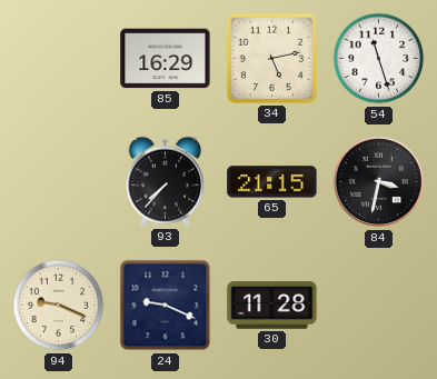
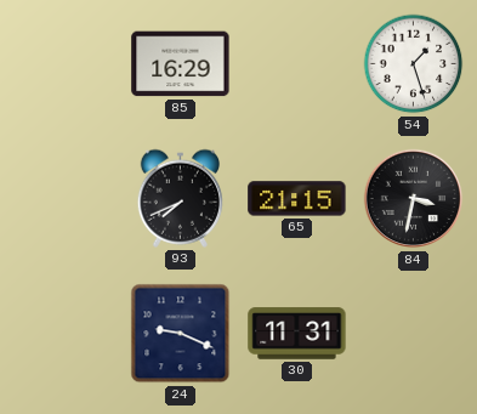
34: 5:13 -> none (271, 58)
54: 11:27 -> 1:27 (414, 64)
93: 7:37 -> 7:41 (180, 198)
94: 9:19 -> none (59, 306)
30: 11:28 -> 11:31 (297, 334)
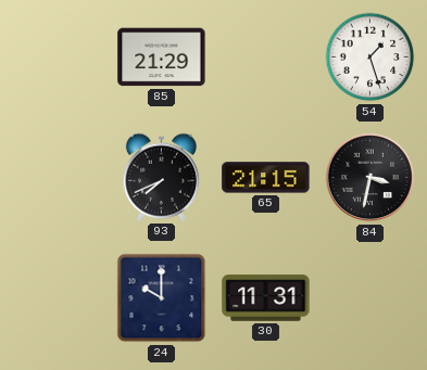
85: 16:29 -> 21:29 (162, 58)
24: 9:19 -> 10:00 (162, 298)
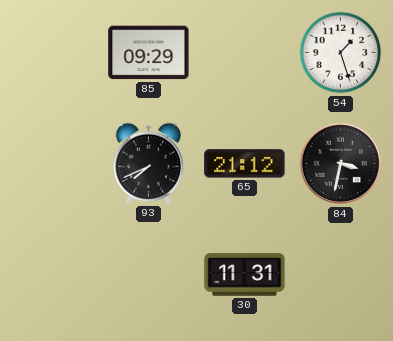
85: 21:29 -> 09:29 (149, 53)
65: 21:15 -> 21:12 (245, 164)
24: 10:00 -> none (162, 298)
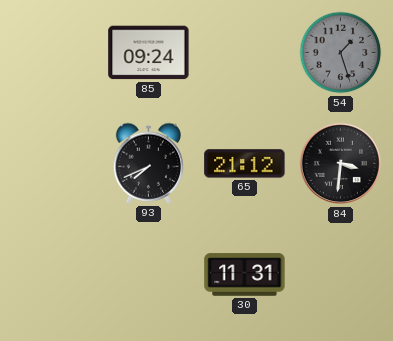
85: 09:29 -> 09:24 (149, 53)
54 dial: white -> grey (341, 53)
84: 3:32 -> 3:31 (341, 164)
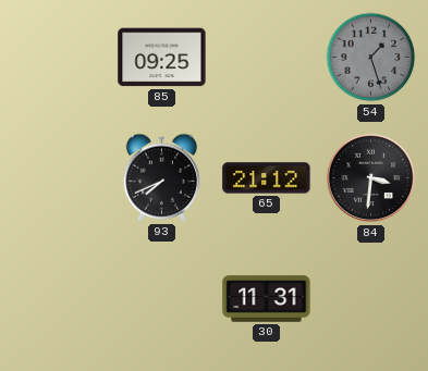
85: 09:24 -> 09:25 (162, 58)
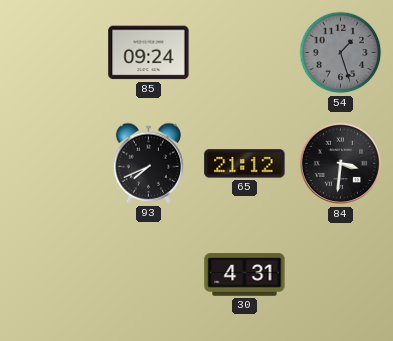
85: 09:25 -> 09:24 (149, 53)
30: 11:31 -> 4:31 (245, 275)
